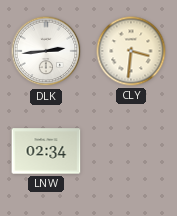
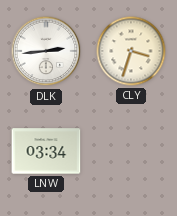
CLY: 3:31 -> 3:33 (131, 51)
LNW: 02:34 -> 03:34 (46, 151)
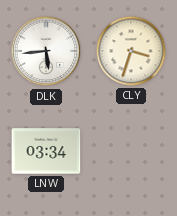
DLK: 2:44 -> 5:44 (46, 51)
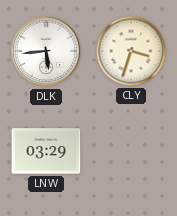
LNW: 03:34 -> 03:29 (46, 151)
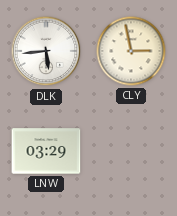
CLY: 3:33 -> 2:58 (131, 51)
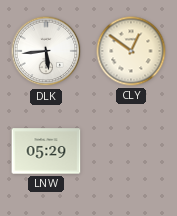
CLY: 2:58 -> 12:51 (131, 51)
LNW: 03:29 -> 05:29 (46, 151)
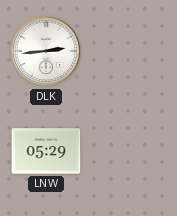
DLK: 5:44 -> 2:44 (46, 51)
CLY: 12:51 -> none (131, 51)
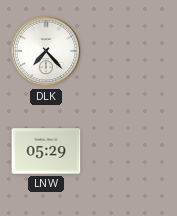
DLK: 2:44 -> 7:23 (46, 51)
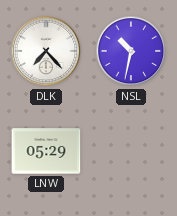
NSL: none -> 10:32 (131, 51)
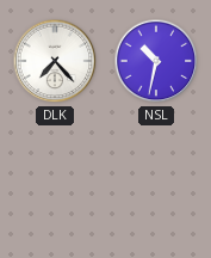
LNW: 05:29 -> none (46, 151)
